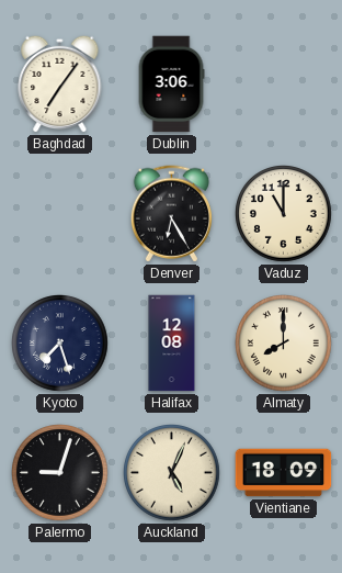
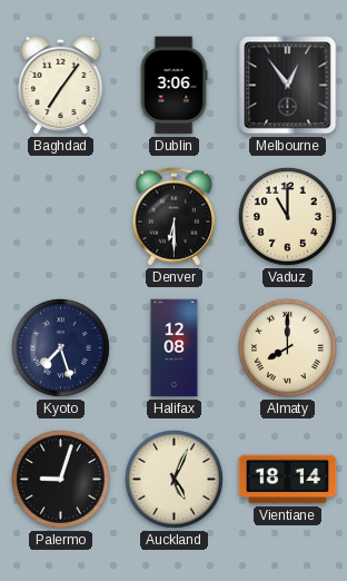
Melbourne: none -> 12:54 (288, 86)
Denver: 6:25 -> 6:30 (173, 217)
Vientiane: 18:09 -> 18:14 (288, 480)
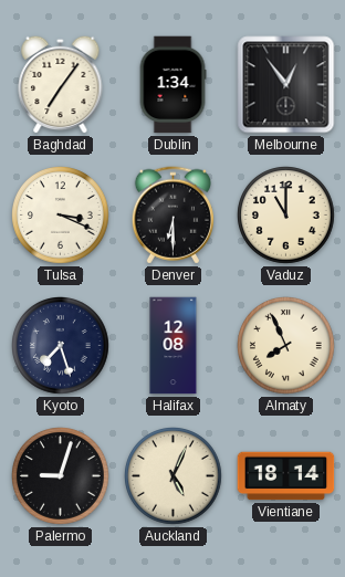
Dublin: 3:06 -> 1:34 (172, 85)
Tulsa: none -> 3:19 (61, 216)
Almaty: 8:00 -> 7:56 (286, 346)
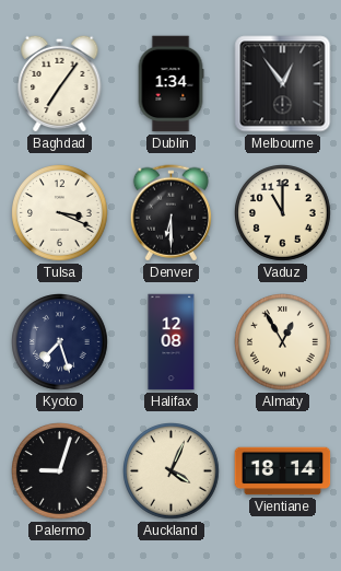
Almaty: 7:56 -> 12:55 (283, 342)
Auckland: 5:04 -> 4:04 (172, 471)
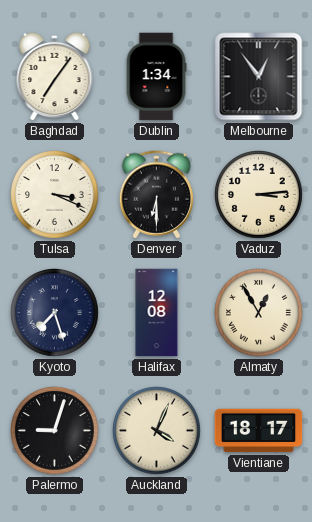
Vaduz: 11:00 -> 3:14 (259, 195)
Vientiane: 18:14 -> 18:17 (259, 431)
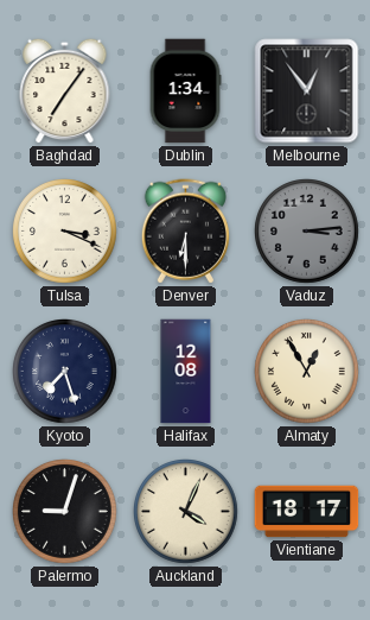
Vaduz dial: cream -> grey (307, 232)
